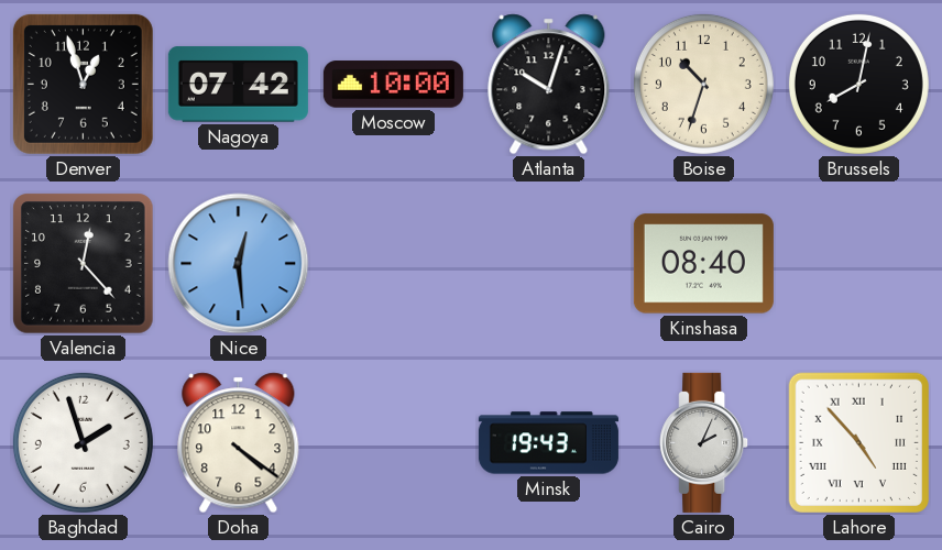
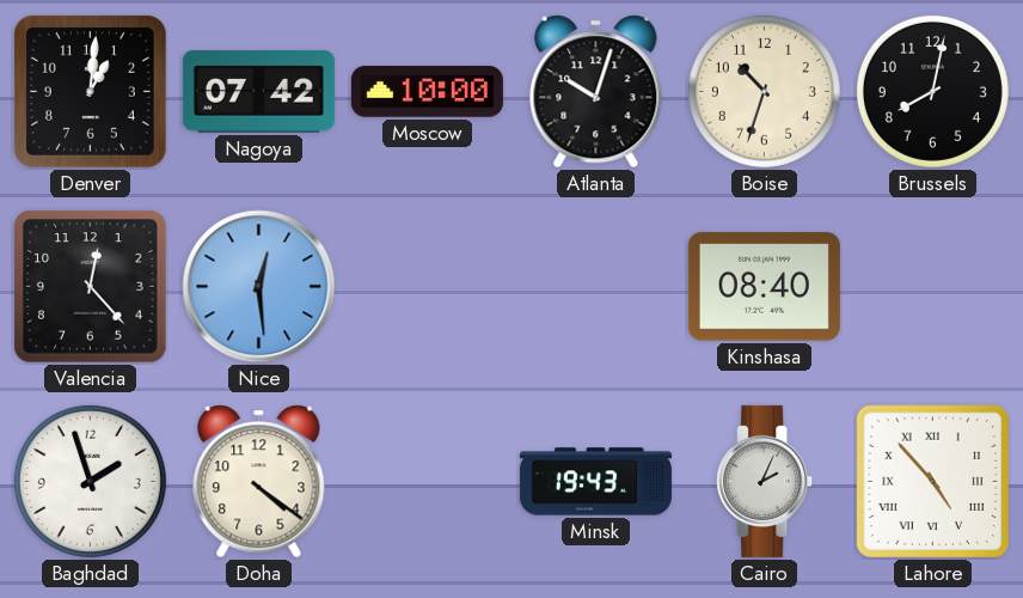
Denver: 12:57 -> 1:01 (90, 91)
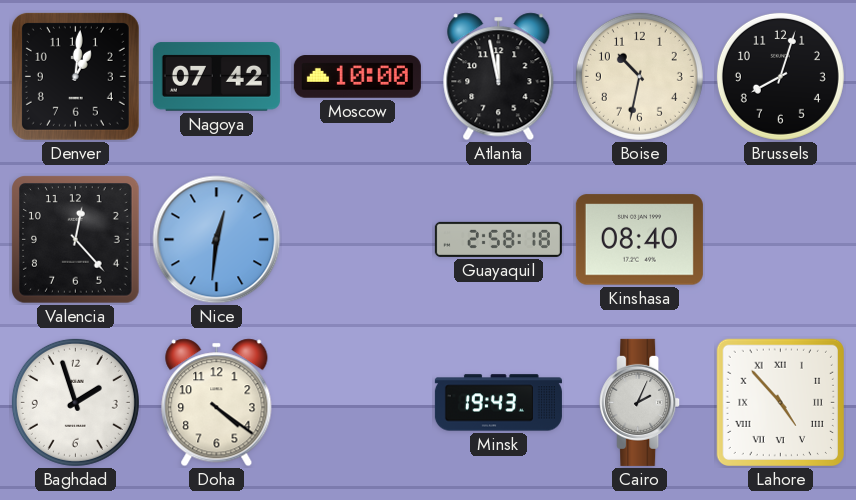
Atlanta: 10:03 -> 11:58 (499, 77)
Boise: 10:33 -> 10:32 (639, 76)
Brussels: 8:02 -> 8:03 (780, 76)
Nice: 12:29 -> 12:31 (217, 240)
Guayaquil: none -> 2:58 (498, 239)
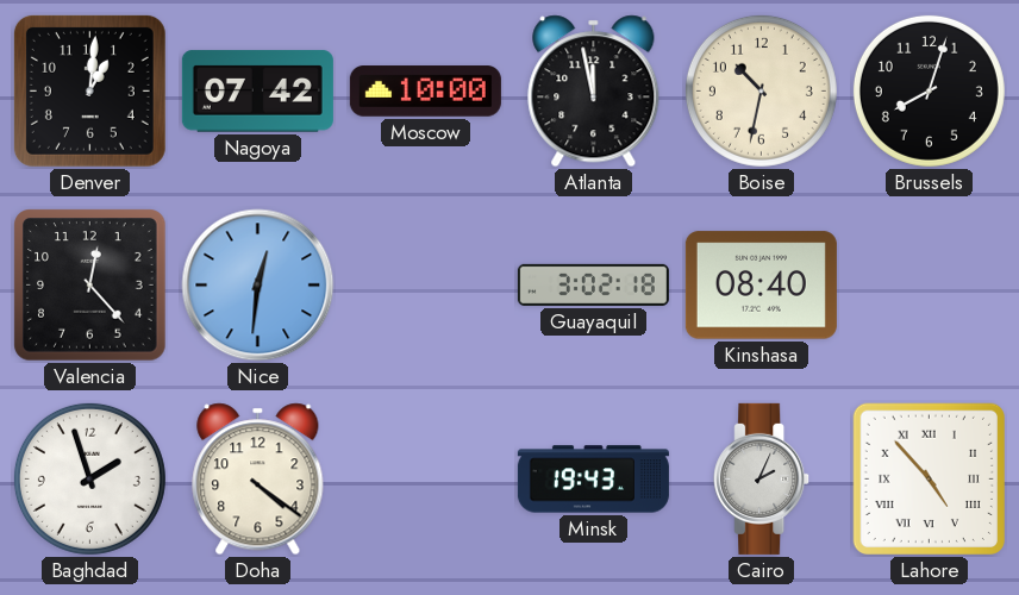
Guayaquil: 2:58 -> 3:02 (593, 284)
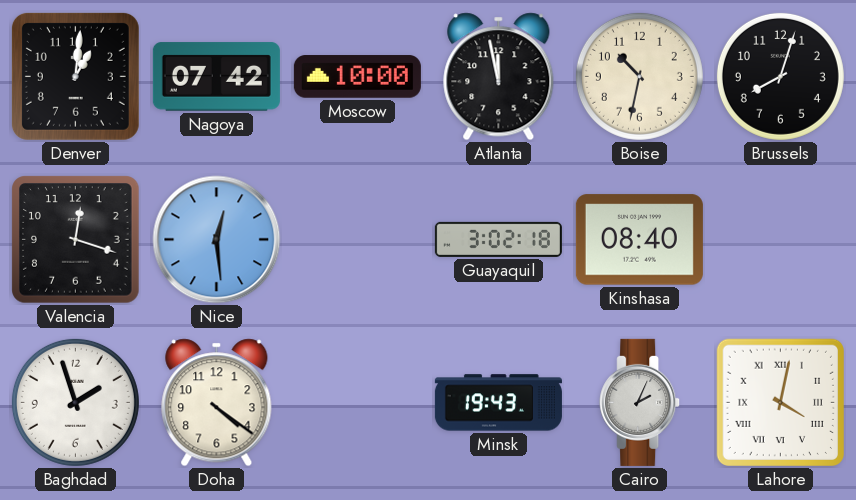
Valencia: 12:23 -> 12:18 (76, 240)
Nice: 12:31 -> 12:29 (217, 240)
Lahore: 4:53 -> 4:02 (780, 402)
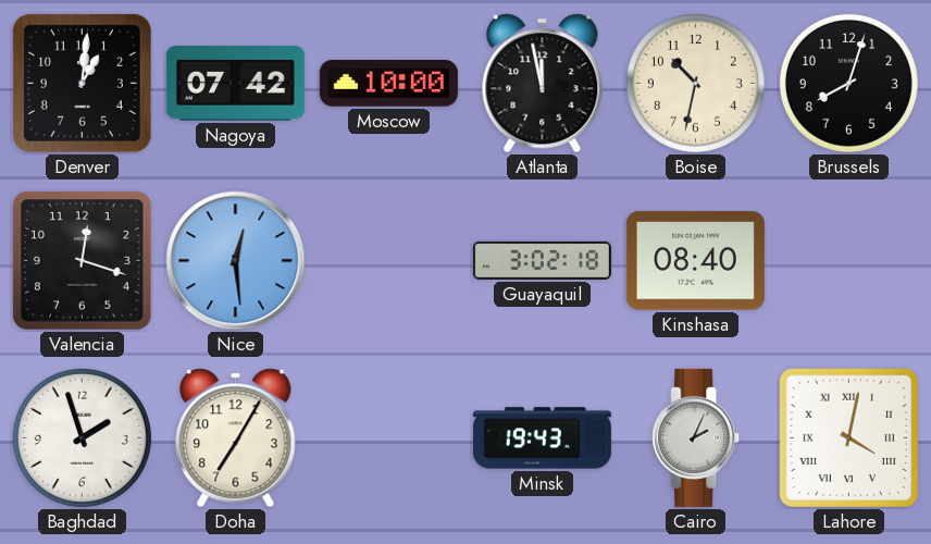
Doha: 4:21 -> 7:05 (236, 438)
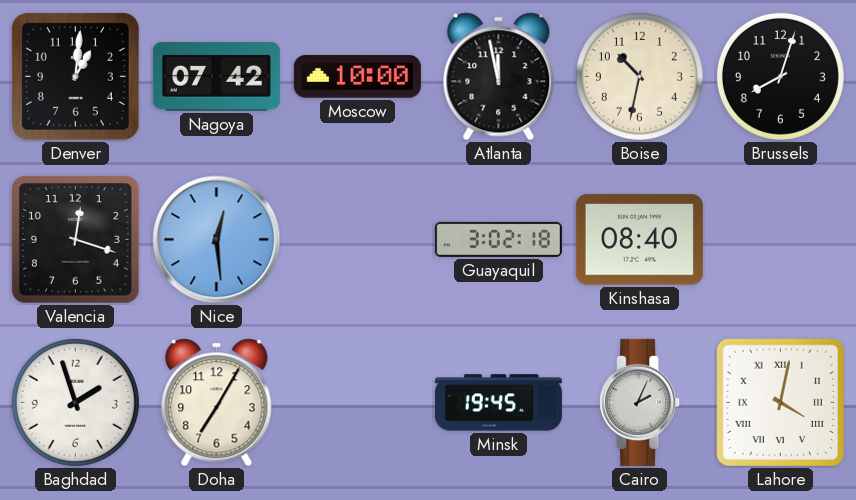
Minsk: 19:43 -> 19:45 (498, 403)
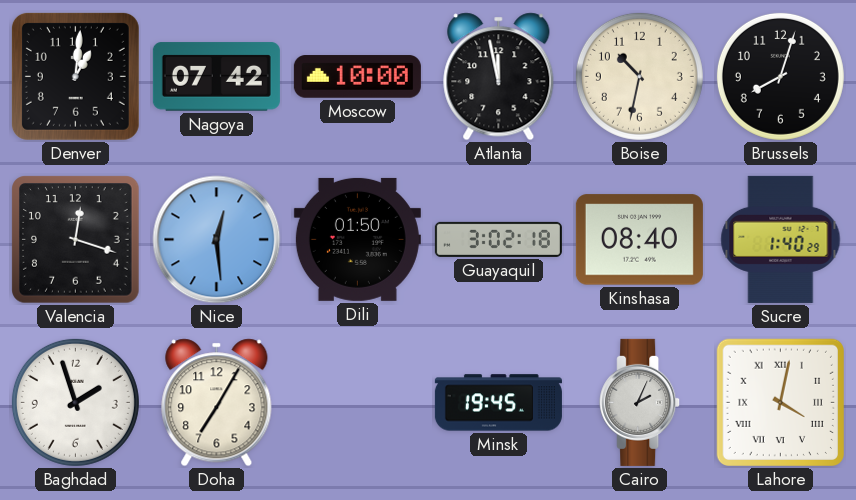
Dili: none -> 01:50 (357, 239)
Sucre: none -> 1:40 (781, 239)
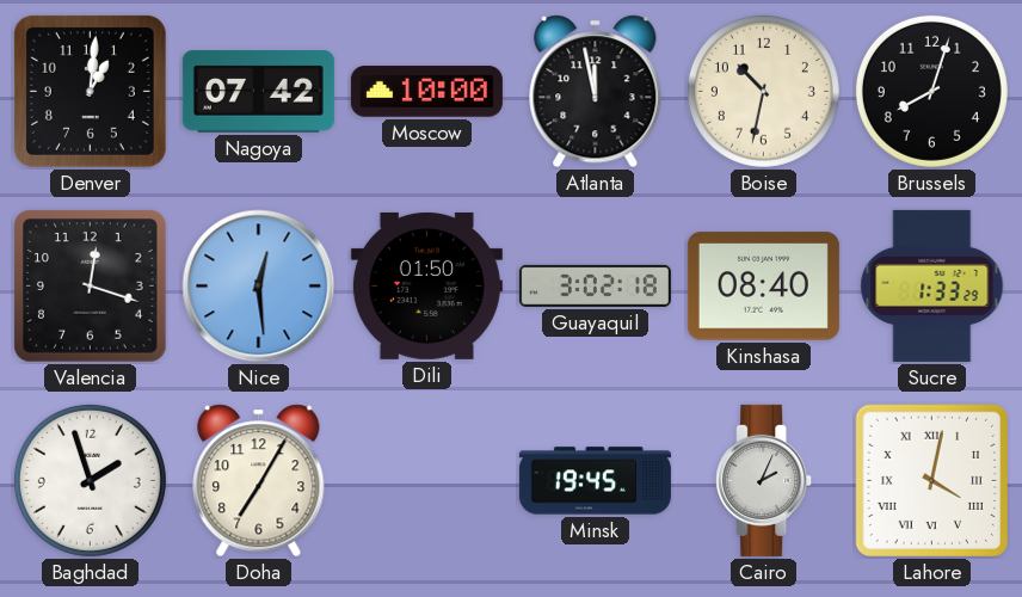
Sucre: 1:40 -> 1:33 (932, 285)
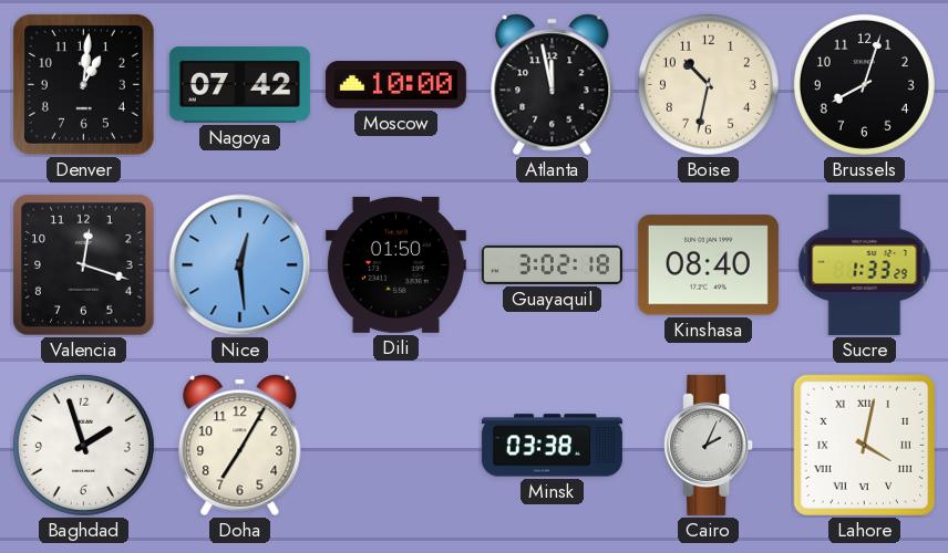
Minsk: 19:45 -> 03:38 (552, 446)
